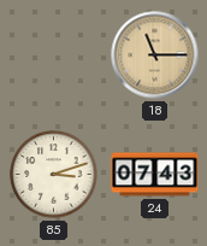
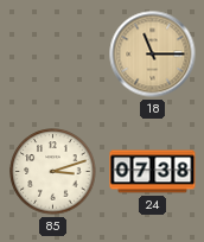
24: 07:43 -> 07:38 (153, 172)
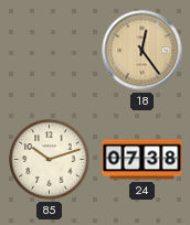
18: 11:15 -> 12:24 (142, 51)
85: 3:12 -> 10:12 (50, 160)
